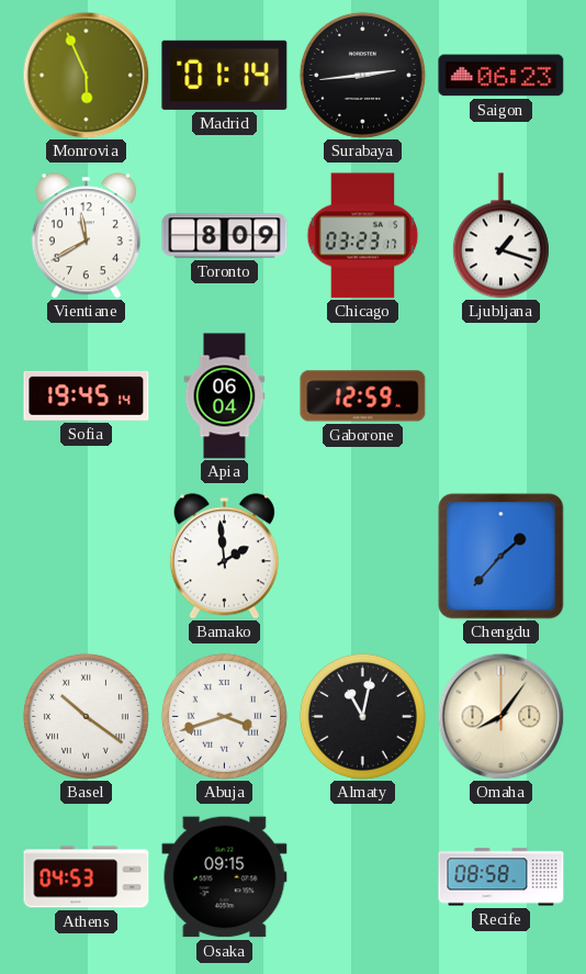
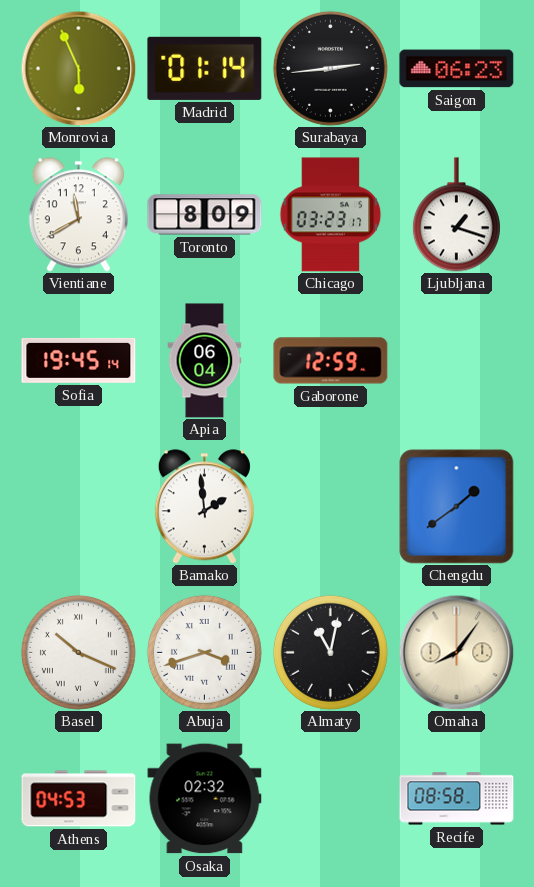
Chengdu: 1:37 -> 1:39 (457, 507)
Basel: 10:21 -> 10:19 (78, 652)
Osaka: 09:15 -> 02:32 (205, 799)
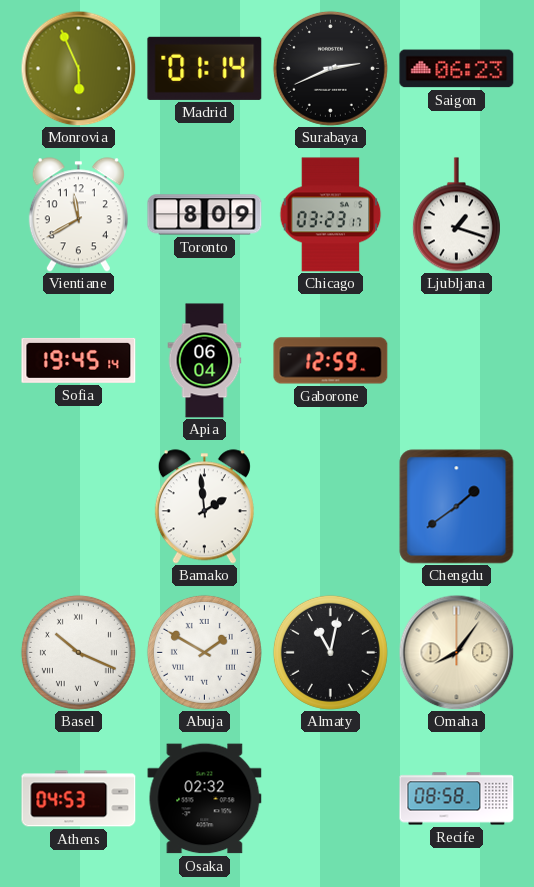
Surabaya: 2:44 -> 2:41 (330, 68)
Abuja: 3:42 -> 1:50 (204, 652)
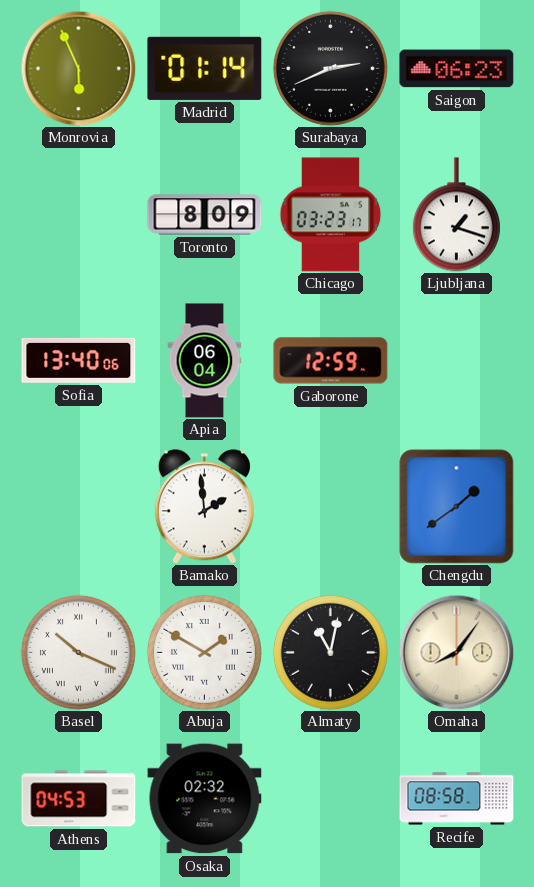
Vientiane: 11:40 -> none (78, 215)
Sofia: 19:45 -> 13:40 (79, 360)
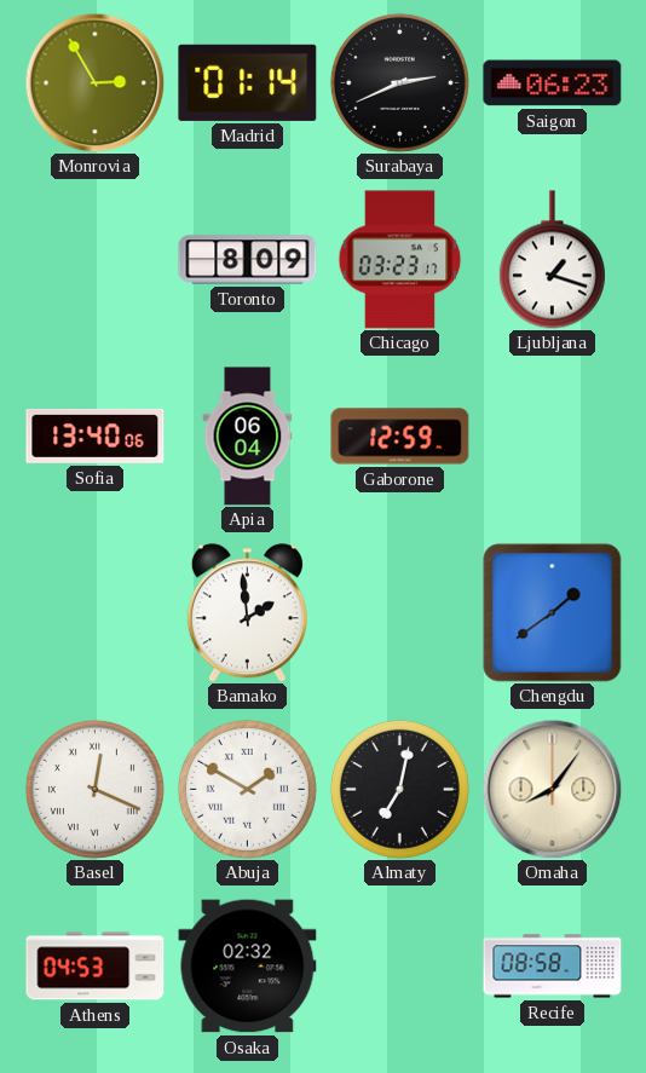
Monrovia: 5:56 -> 2:55 (94, 82)
Basel: 10:19 -> 12:19 (94, 789)
Almaty: 11:02 -> 7:02 (399, 789)
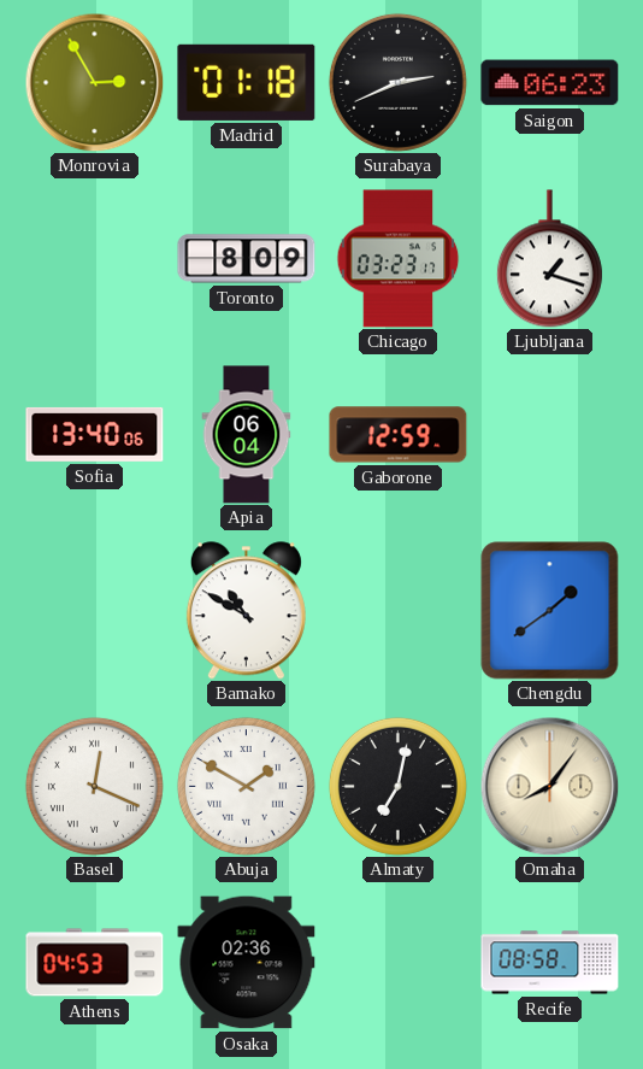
Madrid: 01:14 -> 01:18 (247, 82)
Bamako: 1:59 -> 10:50 (246, 611)
Osaka: 02:32 -> 02:36 (247, 963)
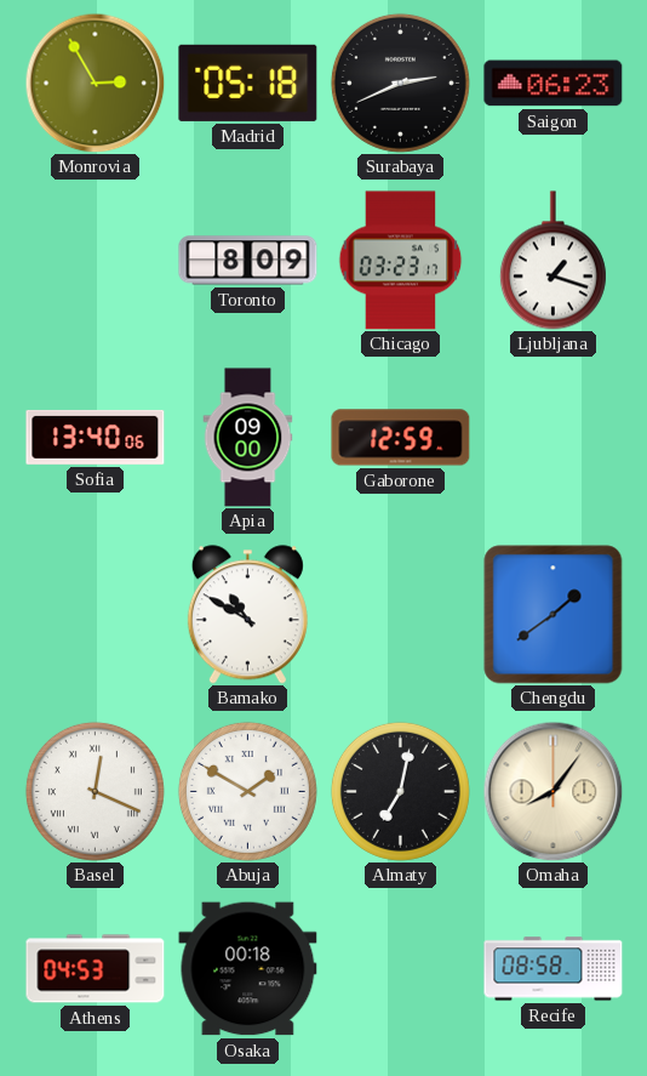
Madrid: 01:18 -> 05:18 (248, 82)
Apia: 06:04 -> 09:00 (248, 438)
Osaka: 02:36 -> 00:18 (248, 969)
